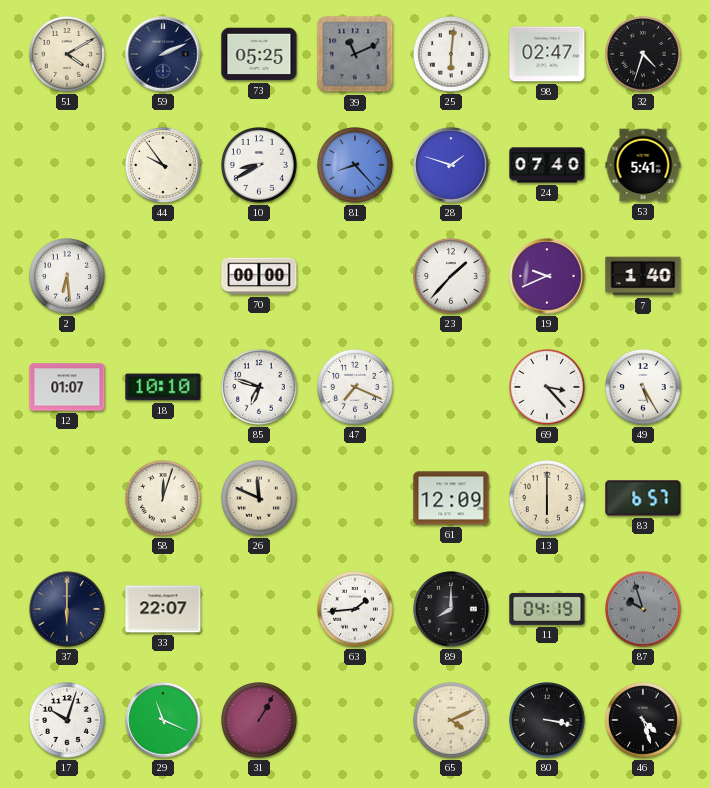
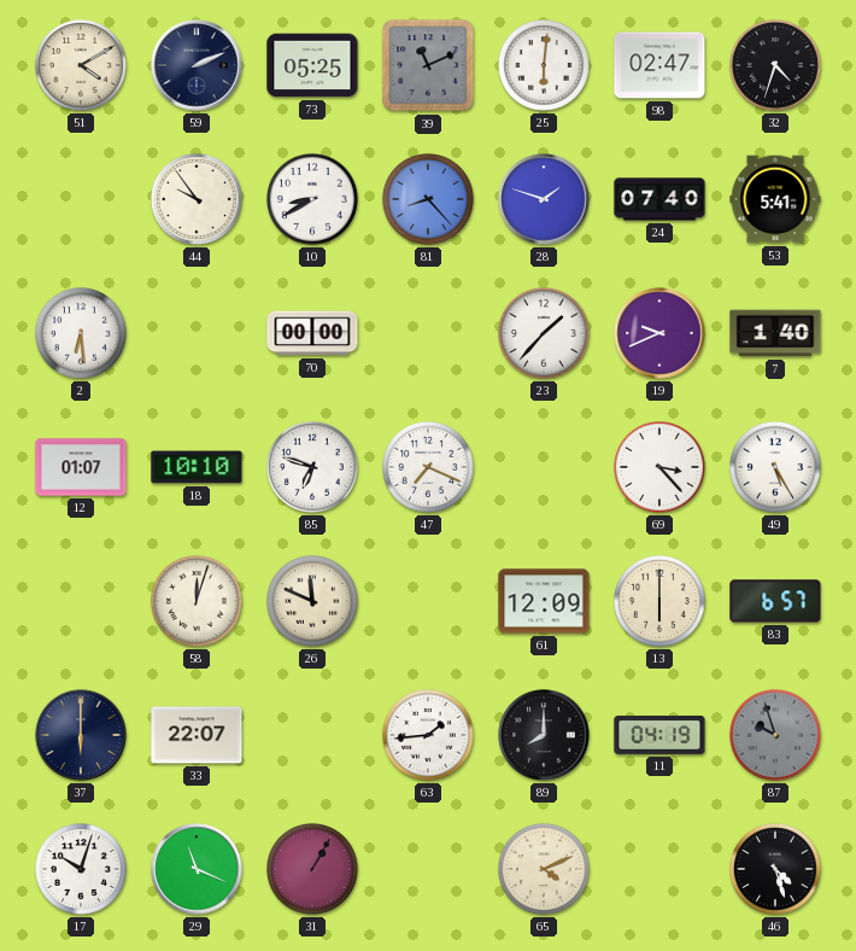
80: 3:17 -> none (548, 721)
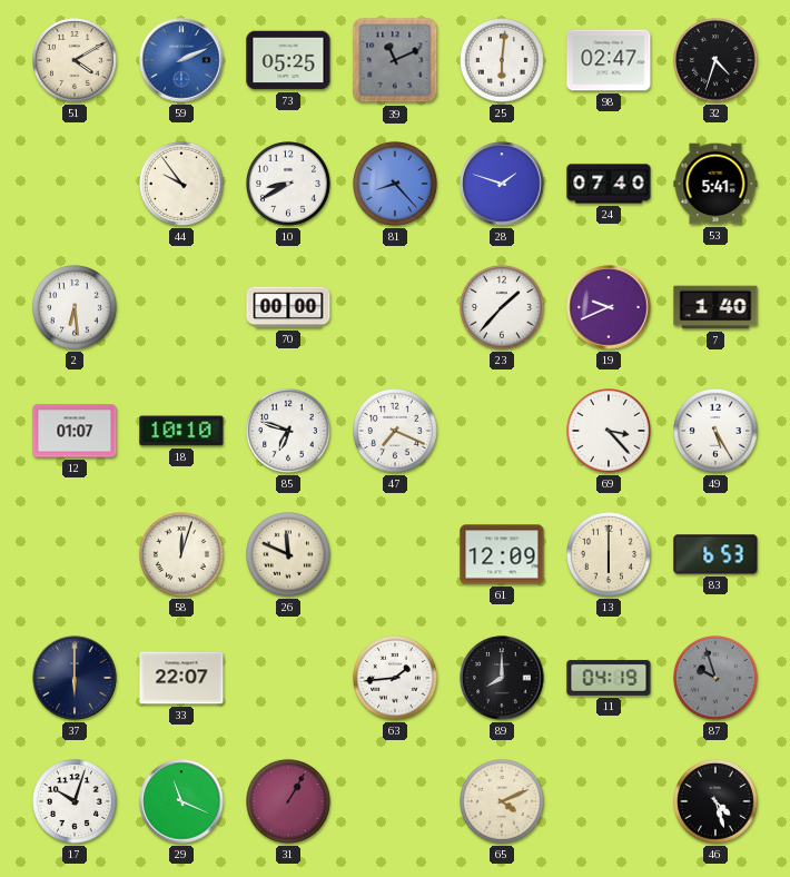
59 dial: navy -> blue (181, 60)
83: 6:57 -> 6:53 (715, 554)
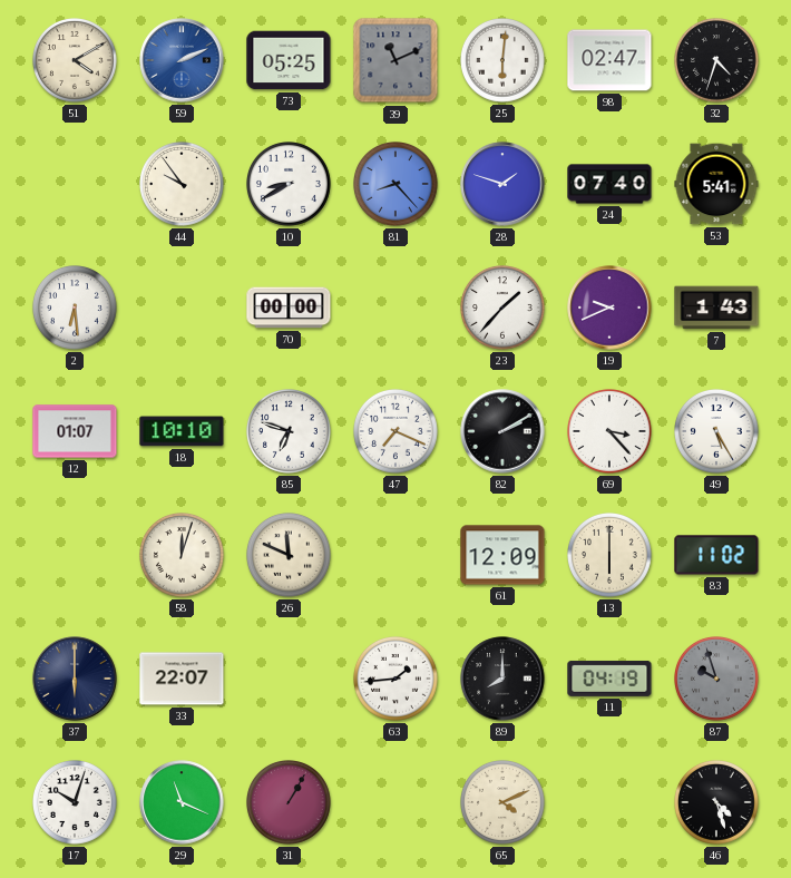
7: 1:40 -> 1:43 (716, 308)
82: none -> 2:10 (502, 431)
83: 6:53 -> 11:02 (716, 555)
